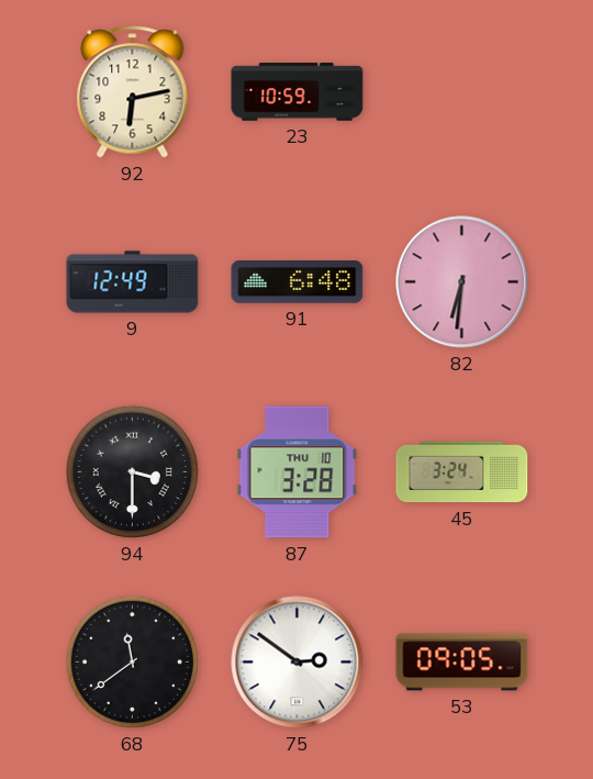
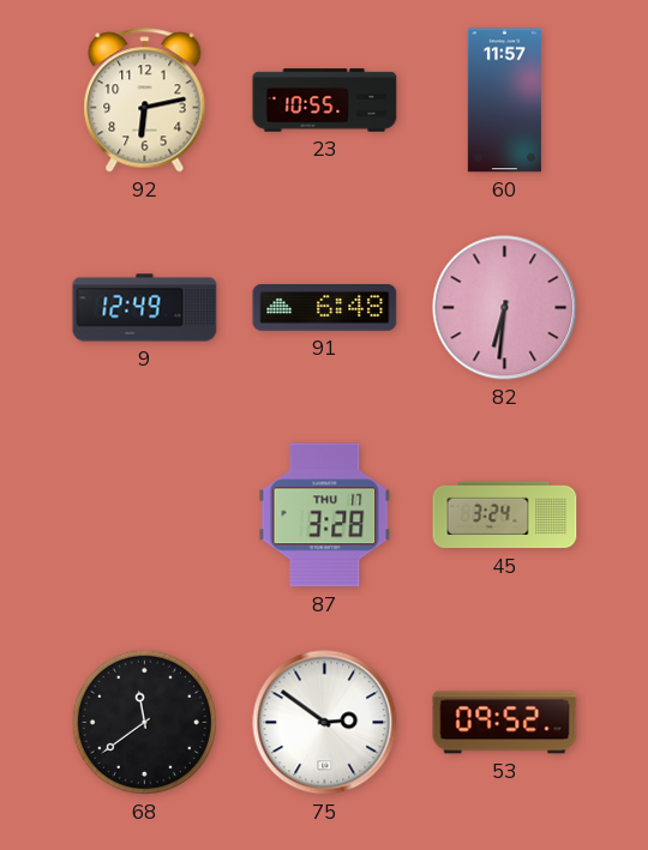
23: 10:59 -> 10:55 (325, 101)
60: none -> 11:57 (504, 101)
94: 3:30 -> none (132, 471)
87 date: THU 10 -> THU 17 (325, 516)
53: 09:05 -> 09:52 (505, 723)
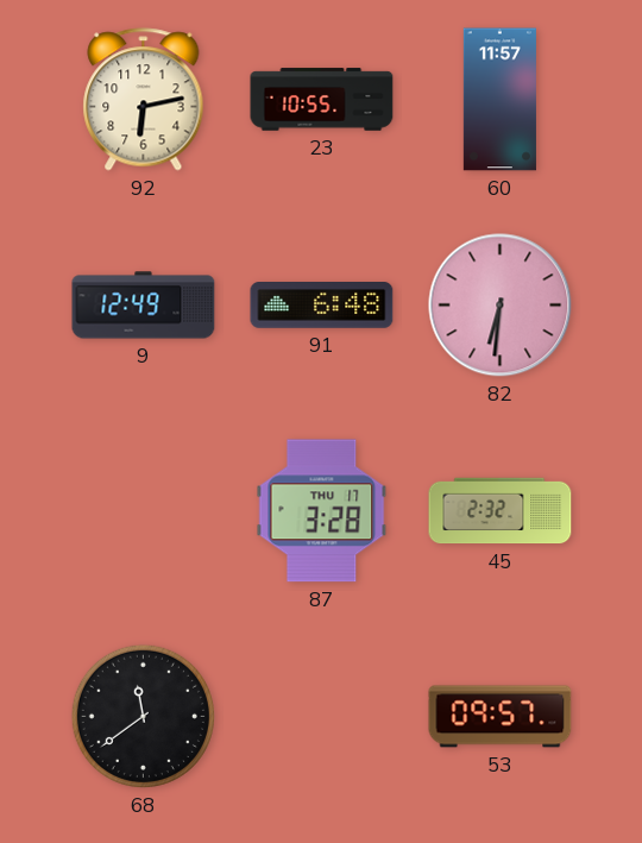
45: 3:24 -> 2:32 (501, 511)
75: 2:51 -> none (325, 723)
53: 09:52 -> 09:57 (501, 717)
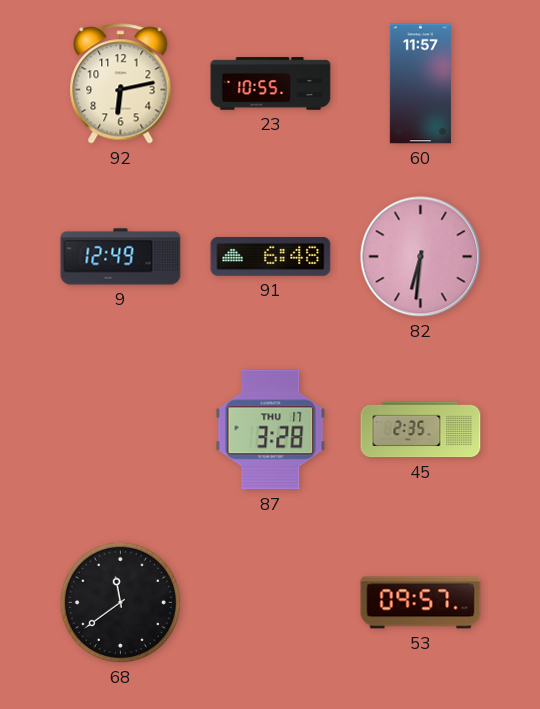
45: 2:32 -> 2:35 (421, 430)
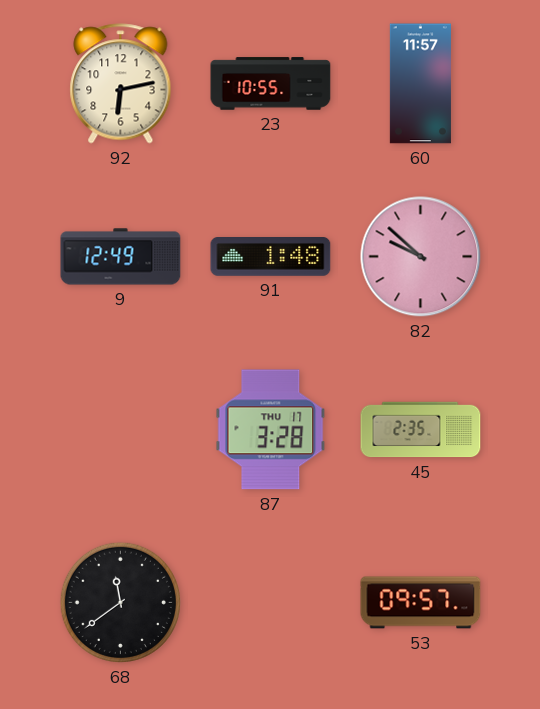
91: 6:48 -> 1:48 (271, 257)
82: 6:31 -> 9:52 (421, 257)
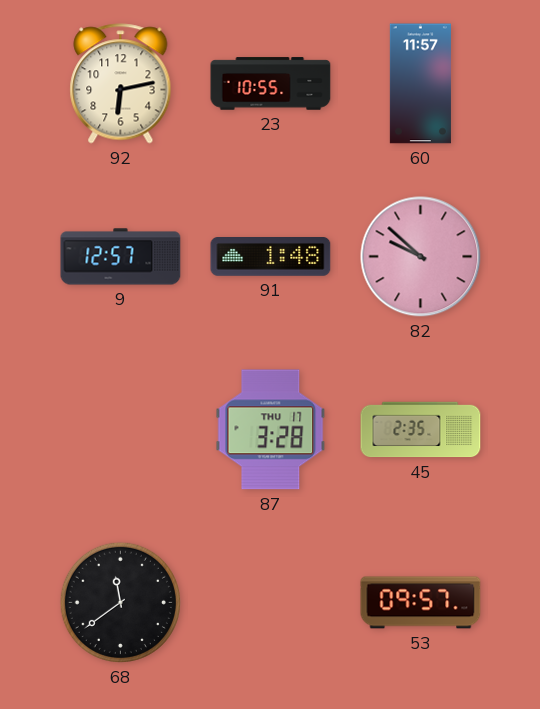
9: 12:49 -> 12:57 (121, 257)
